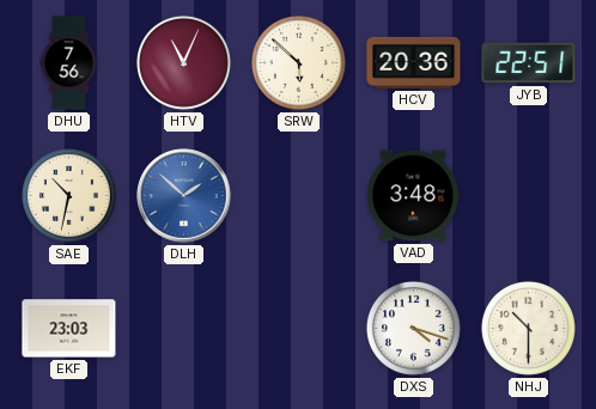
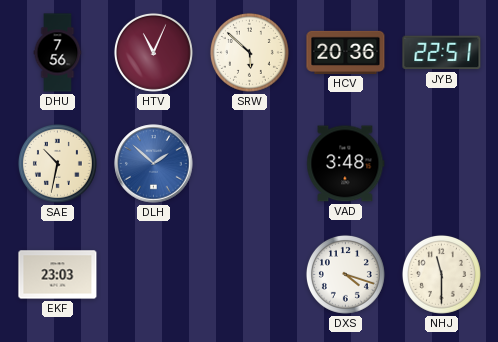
NHJ: 10:30 -> 11:30 (441, 274)
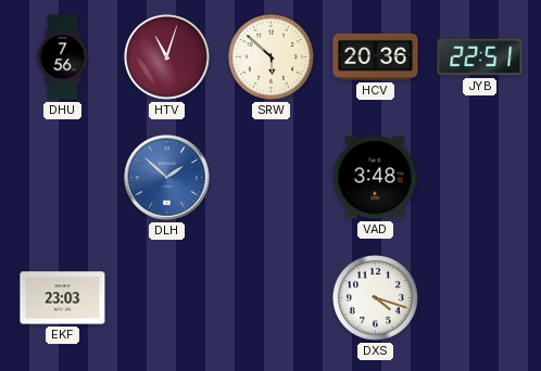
HTV: 11:04 -> 11:03 (166, 56)
SAE: 10:32 -> none (57, 163)
NHJ: 11:30 -> none (441, 274)
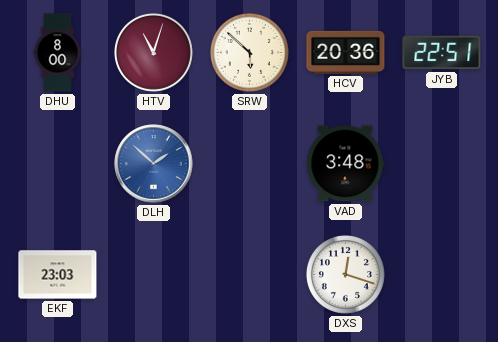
DHU: 7:56 -> 8:00 (58, 53)
DXS: 4:18 -> 12:18 (345, 274)
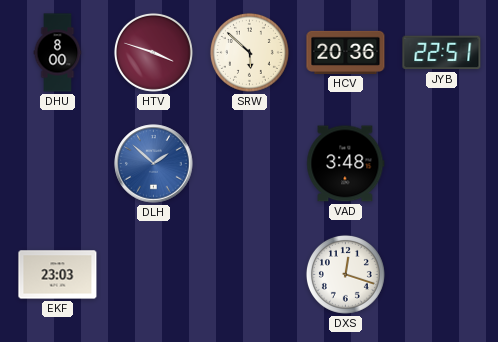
HTV: 11:03 -> 3:48 (153, 52)
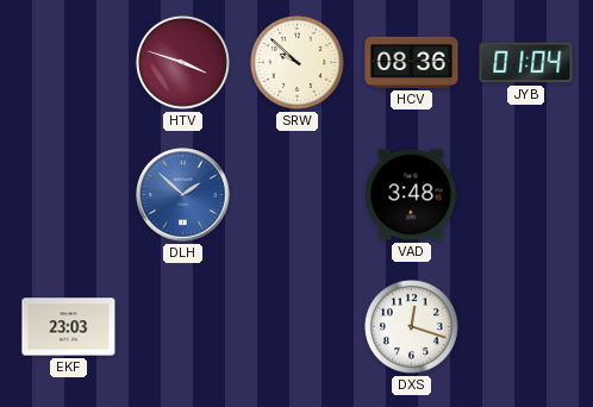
DHU: 8:00 -> none (58, 53)
SRW: 5:52 -> 9:52 (296, 62)
HCV: 20:36 -> 08:36 (412, 62)
JYB: 22:51 -> 01:04 (526, 63)
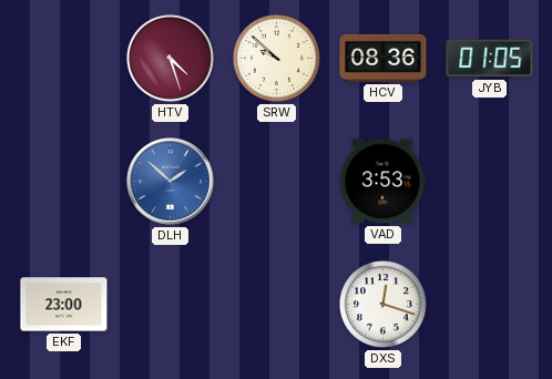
HTV: 3:48 -> 4:27 (170, 58)
JYB: 01:04 -> 01:05 (490, 59)
VAD: 3:48 -> 3:53 (384, 182)
EKF: 23:03 -> 23:00 (64, 305)
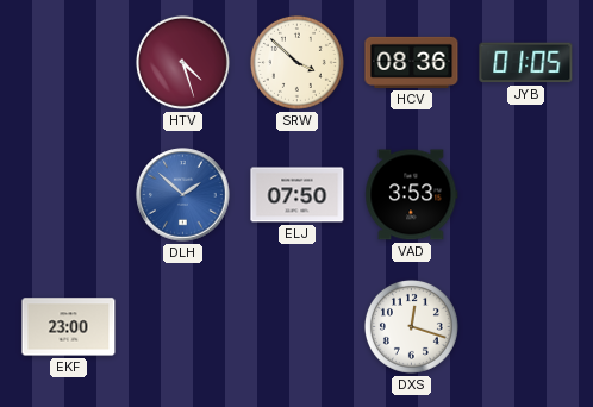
SRW: 9:52 -> 3:52 (296, 62)
ELJ: none -> 07:50 (298, 195)
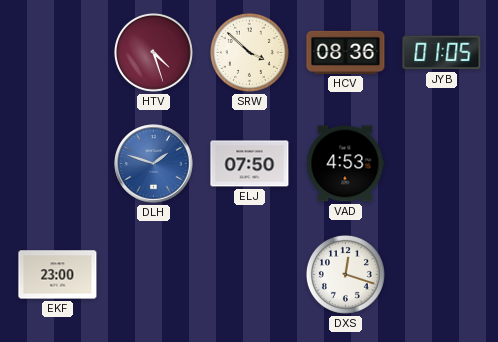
DLH: 1:52 -> 1:48 (154, 164)
VAD: 3:53 -> 4:53 (346, 164)
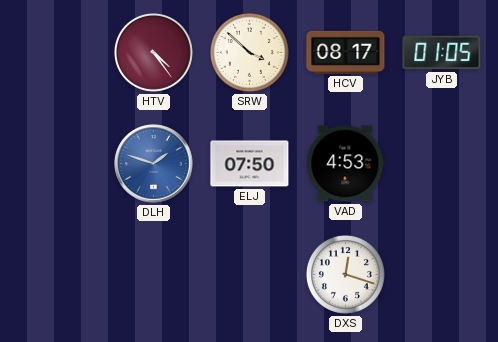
HTV: 4:27 -> 4:24 (153, 52)
HCV: 08:36 -> 08:17 (346, 52)
EKF: 23:00 -> none (58, 275)
